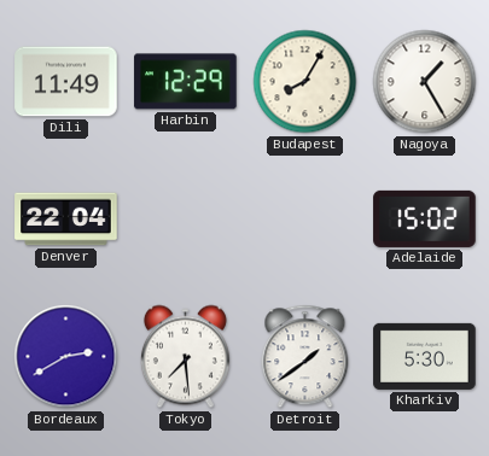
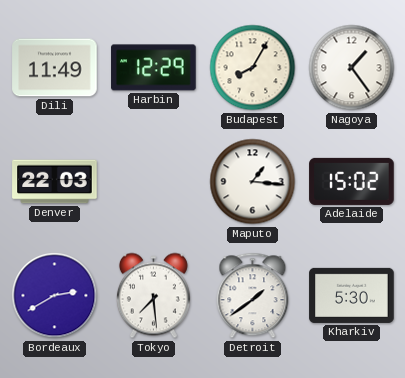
Nagoya: 1:25 -> 1:24 (352, 68)
Denver: 22:04 -> 22:03 (55, 182)
Maputo: none -> 1:16 (253, 182)
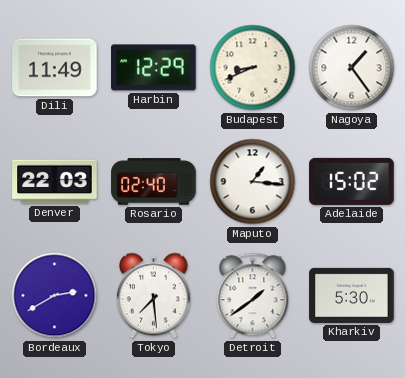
Budapest: 8:05 -> 8:41 (253, 68)
Rosario: none -> 02:40 (154, 182)
